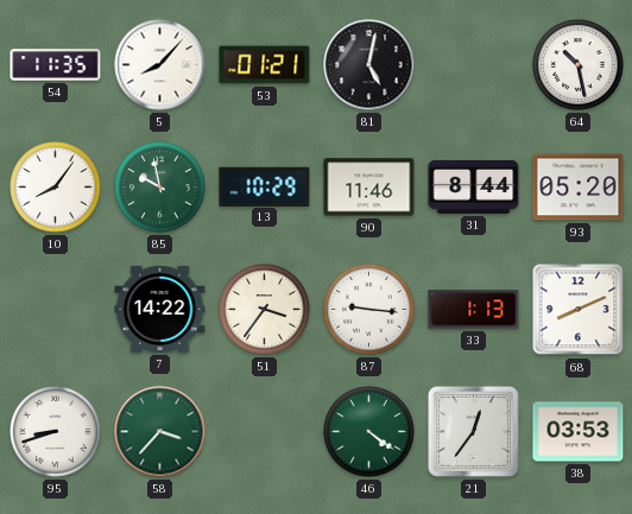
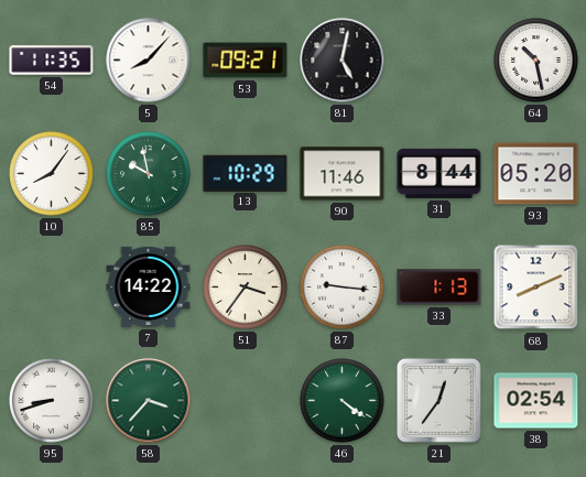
53: 01:21 -> 09:21 (246, 61)
38: 03:53 -> 02:54 (536, 401)
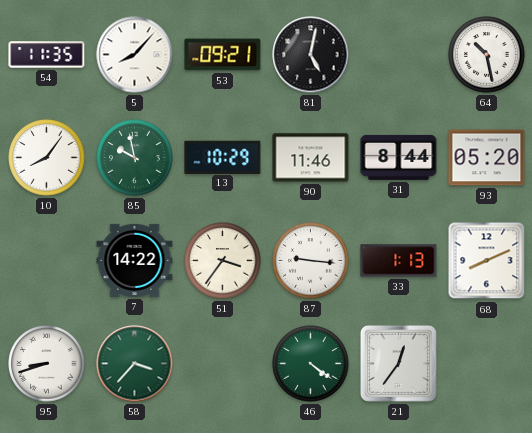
38: 02:54 -> none (536, 401)
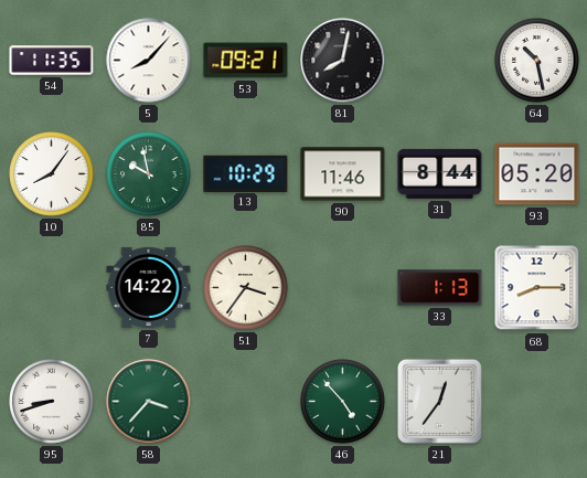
81: 5:02 -> 8:02 (343, 61)
87: 9:16 -> none (311, 261)
68: 8:11 -> 8:15 (537, 288)
46: 4:21 -> 4:53 (343, 402)
